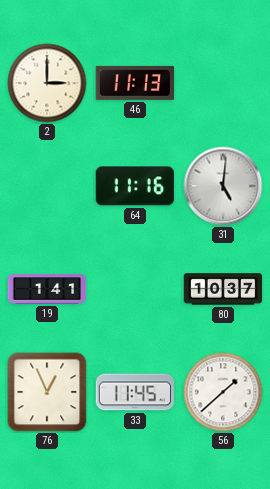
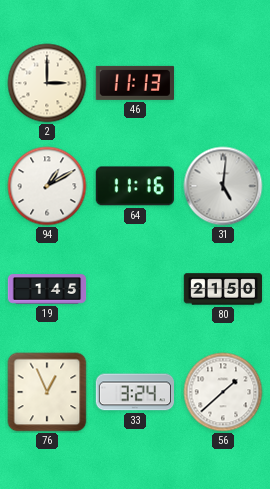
94: none -> 1:10 (47, 186)
19: 1:41 -> 1:45 (47, 289)
80: 10:37 -> 21:50 (223, 289)
33: 11:45 -> 3:24 (134, 392)
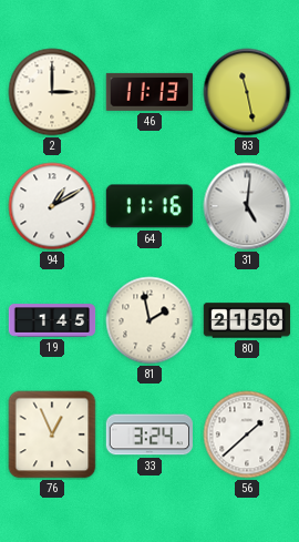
83: none -> 11:28 (247, 92)
81: none -> 1:58 (149, 320)
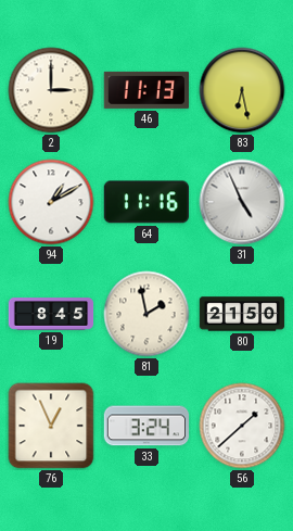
83: 11:28 -> 6:28 (242, 90)
31: 5:01 -> 4:56 (242, 202)
19: 1:45 -> 8:45 (51, 314)
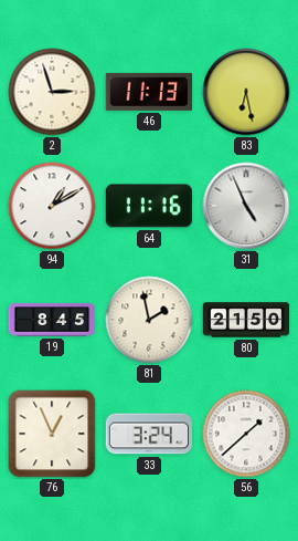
2: 3:00 -> 2:57 (52, 92)
